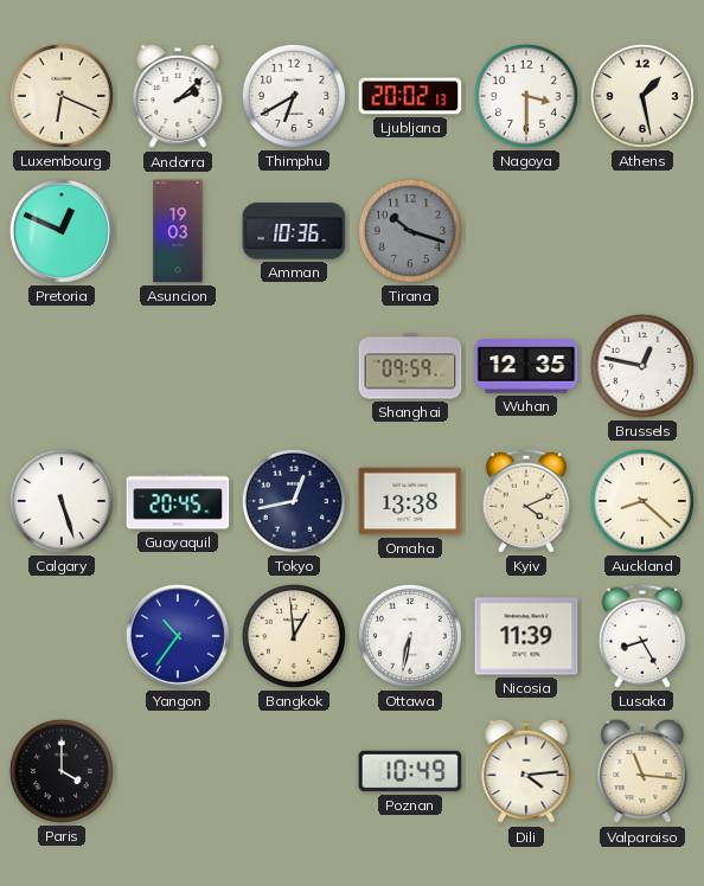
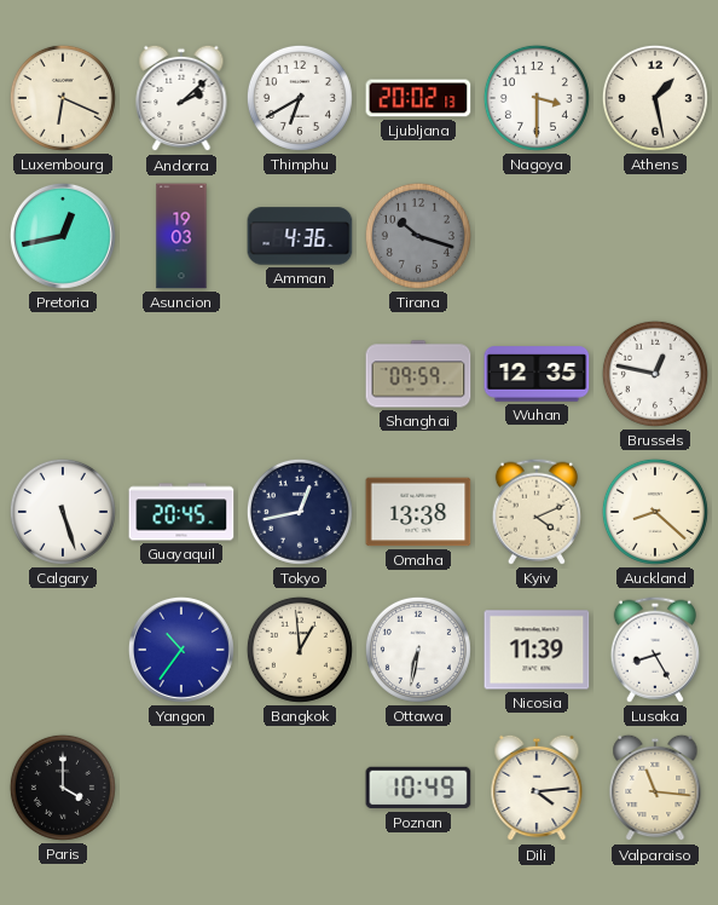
Pretoria: 12:49 -> 12:43 (63, 236)
Amman: 10:36 -> 4:36 (300, 236)
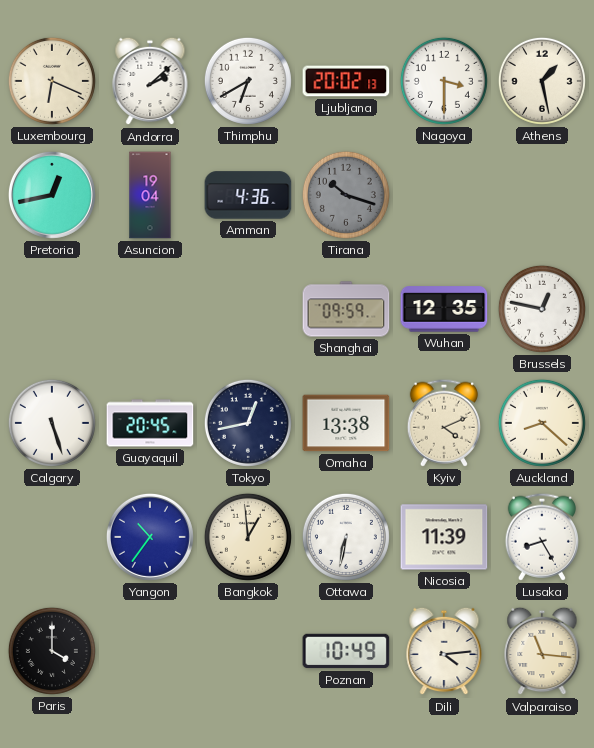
Asuncion: 19:03 -> 19:04 (150, 195)
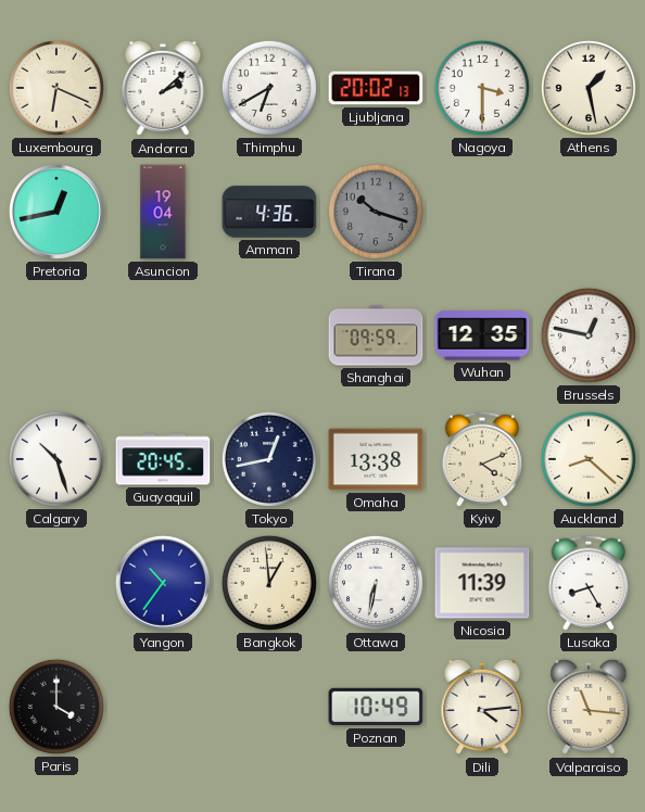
Calgary: 5:27 -> 10:27 (56, 459)
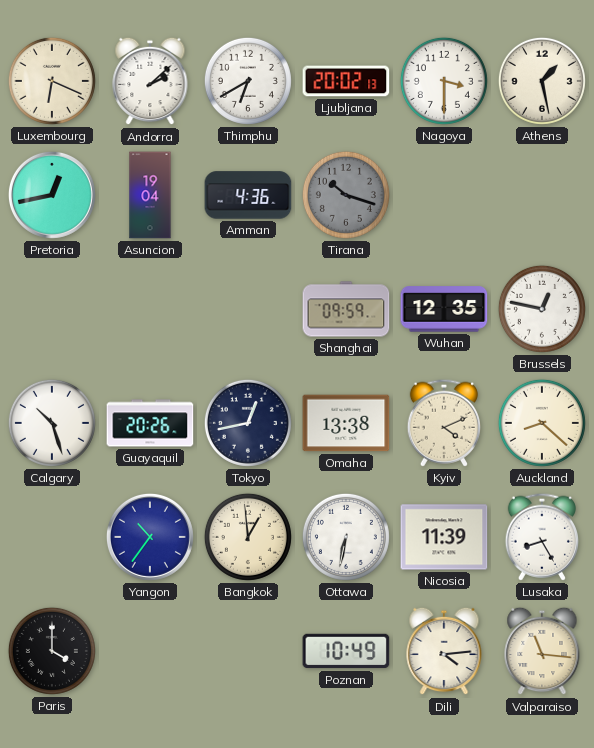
Guayaquil: 20:45 -> 20:26 (150, 423)
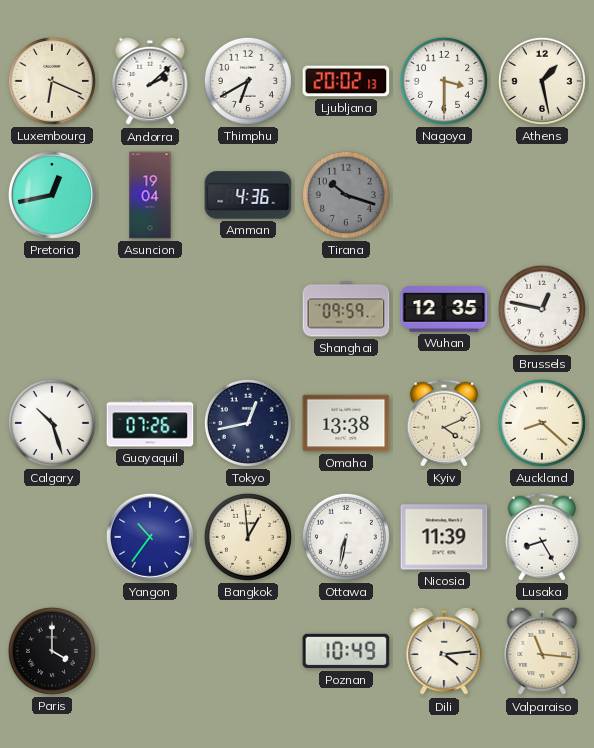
Guayaquil: 20:26 -> 07:26 (150, 423)
